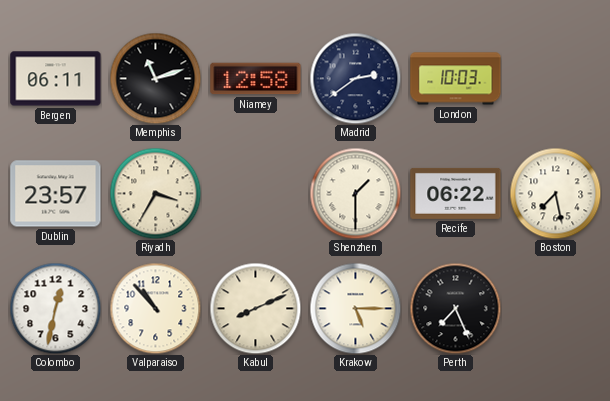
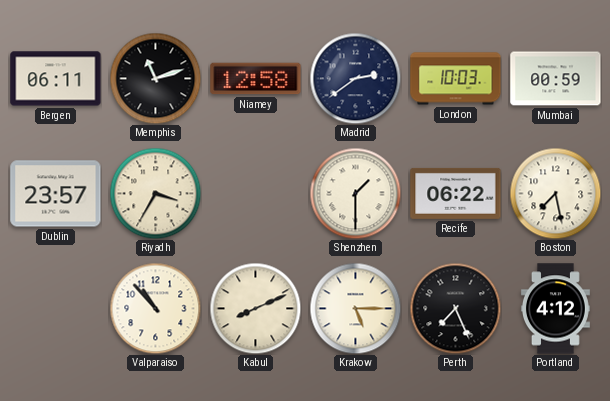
Mumbai: none -> 00:59 (556, 79)
Colombo: 12:32 -> none (55, 308)
Portland: none -> 4:12 (555, 309)
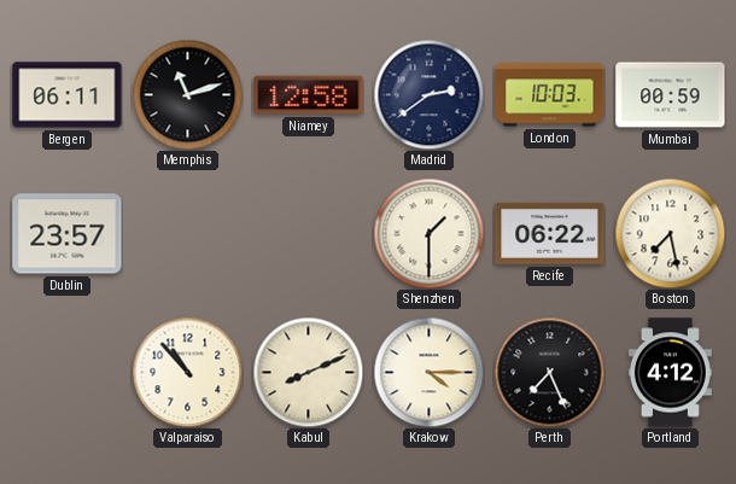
Riyadh: 3:35 -> none (155, 193)
Krakow: 5:15 -> 4:15 (428, 372)
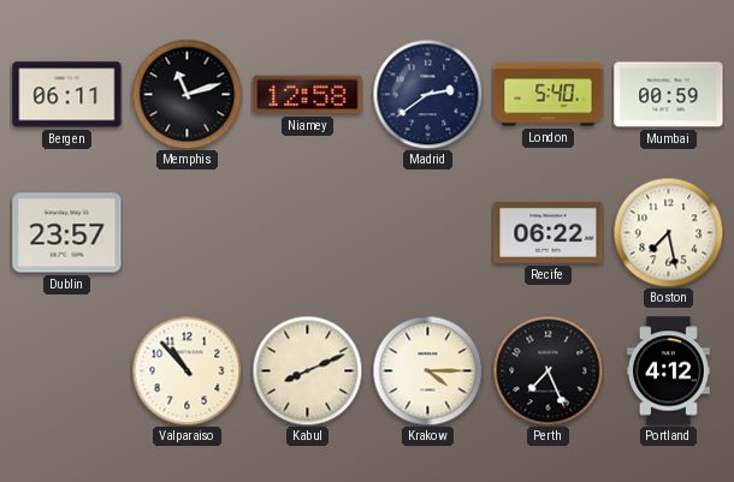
London: 10:03 -> 5:40 (549, 95)
Shenzhen: 1:30 -> none (428, 233)
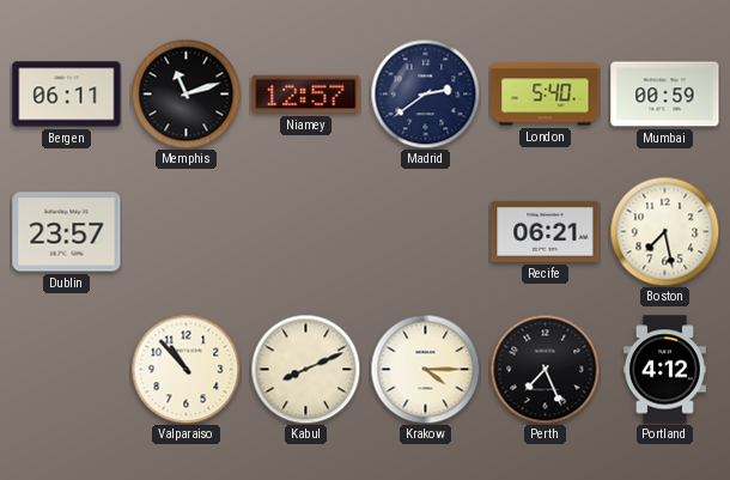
Niamey: 12:58 -> 12:57 (306, 95)
Recife: 06:22 -> 06:21 (546, 231)
